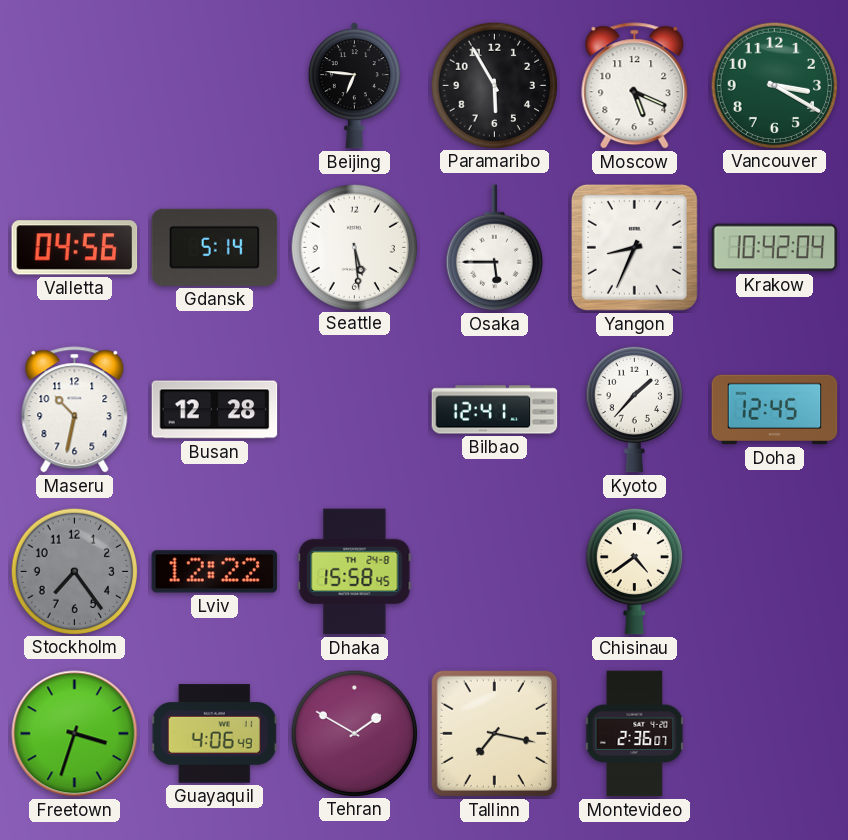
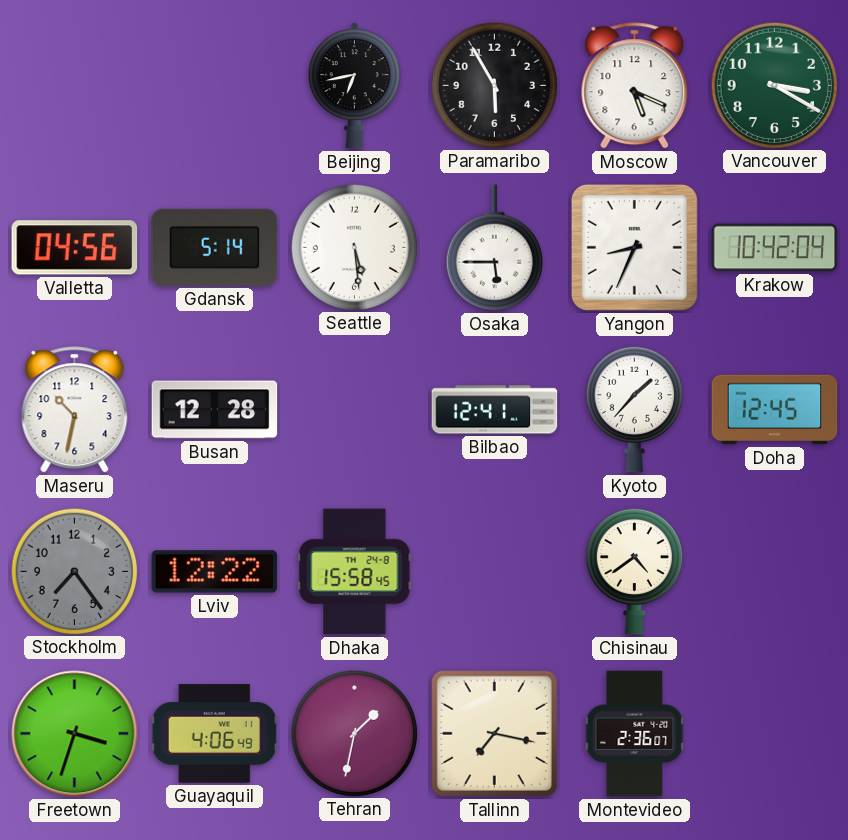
Beijing: 6:46 -> 6:43 (354, 86)
Tehran: 1:50 -> 1:32 (354, 733)
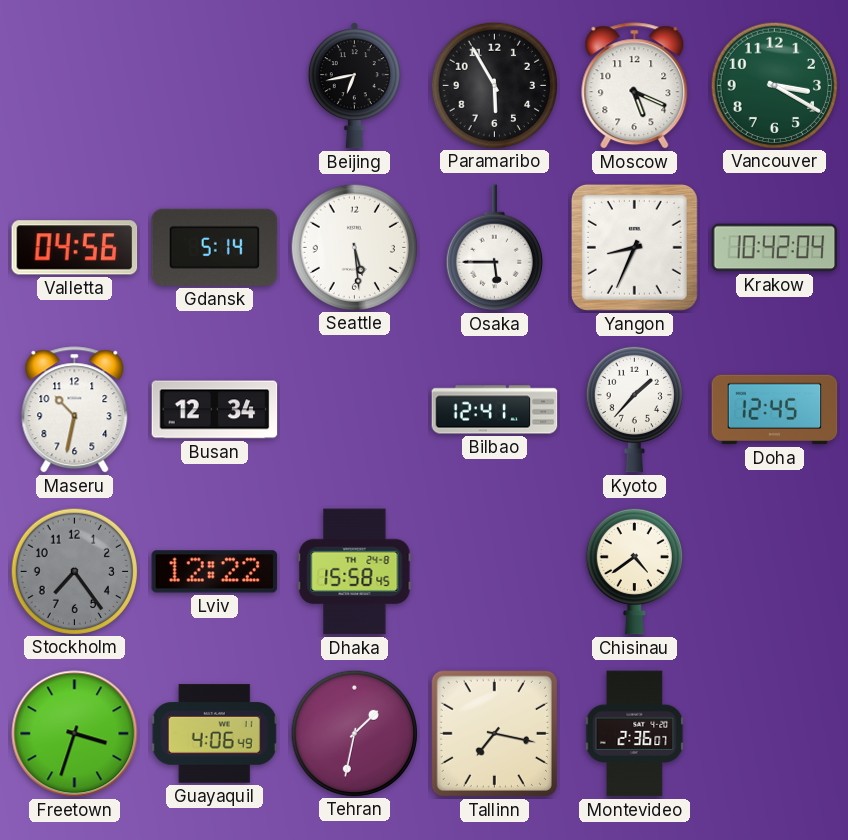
Busan: 12:28 -> 12:34 (215, 410)
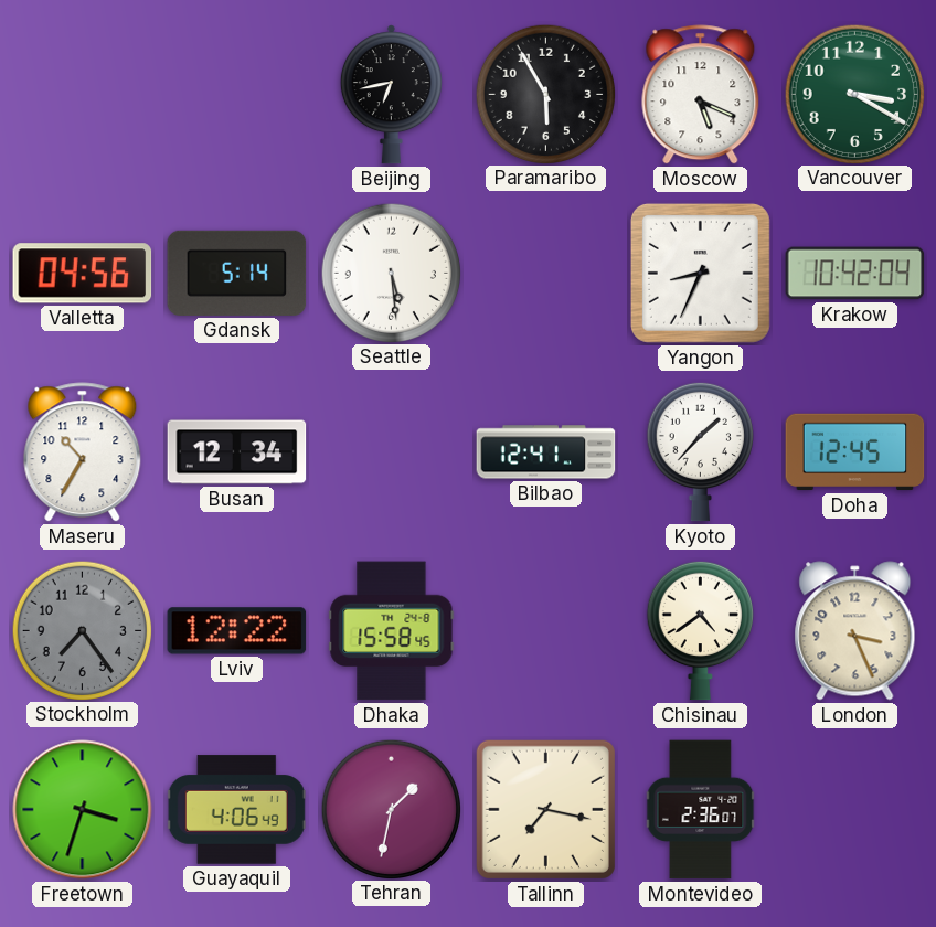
Osaka: 5:45 -> none (494, 248)
Maseru: 10:32 -> 10:35 (83, 452)
London: none -> 3:26 (855, 631)
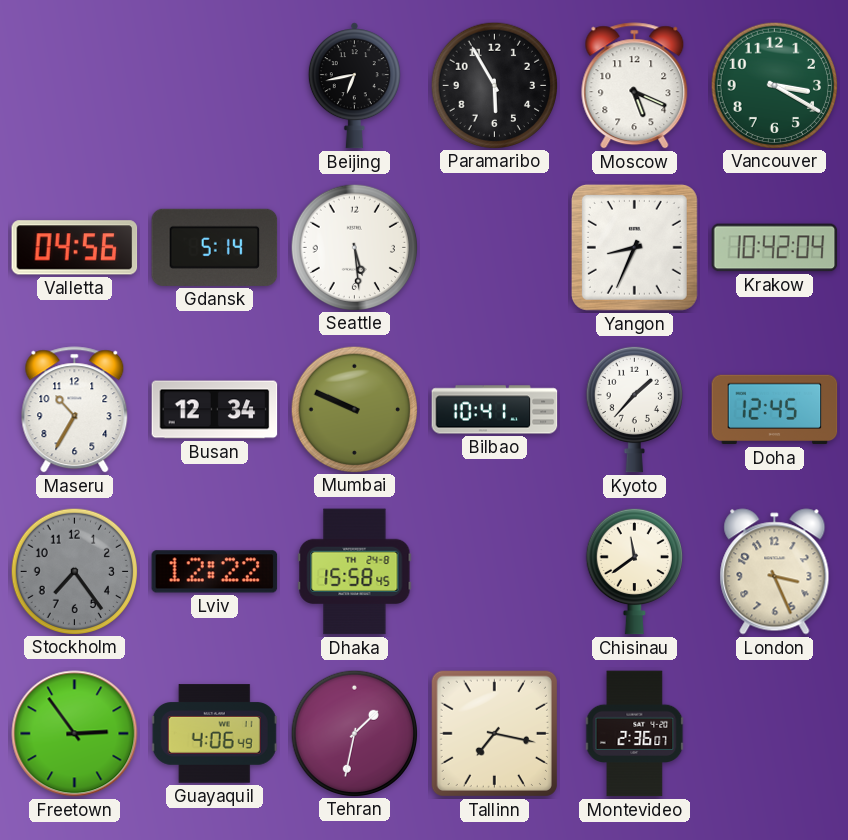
Mumbai: none -> 9:49 (354, 409)
Bilbao: 12:41 -> 10:41 (495, 410)
Chisinau: 4:39 -> 11:39 (634, 571)
Freetown: 3:33 -> 2:54 (75, 734)
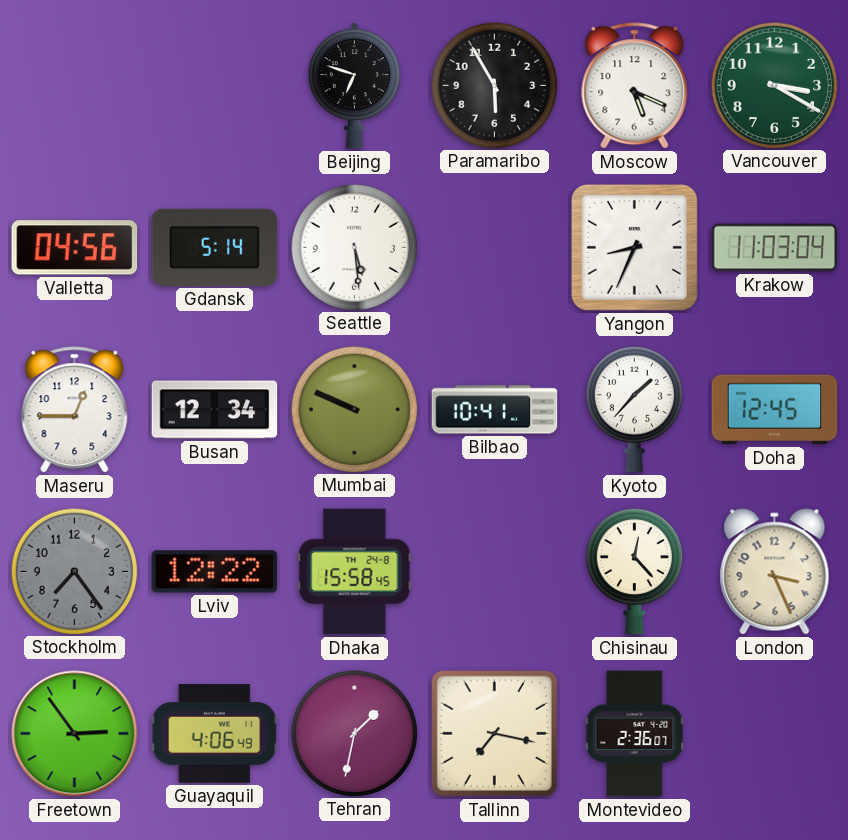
Beijing: 6:43 -> 6:48 (354, 86)
Krakow: 10:42 -> 11:03 (775, 248)
Maseru: 10:35 -> 12:45 (75, 410)
Chisinau: 11:39 -> 12:23 (634, 571)
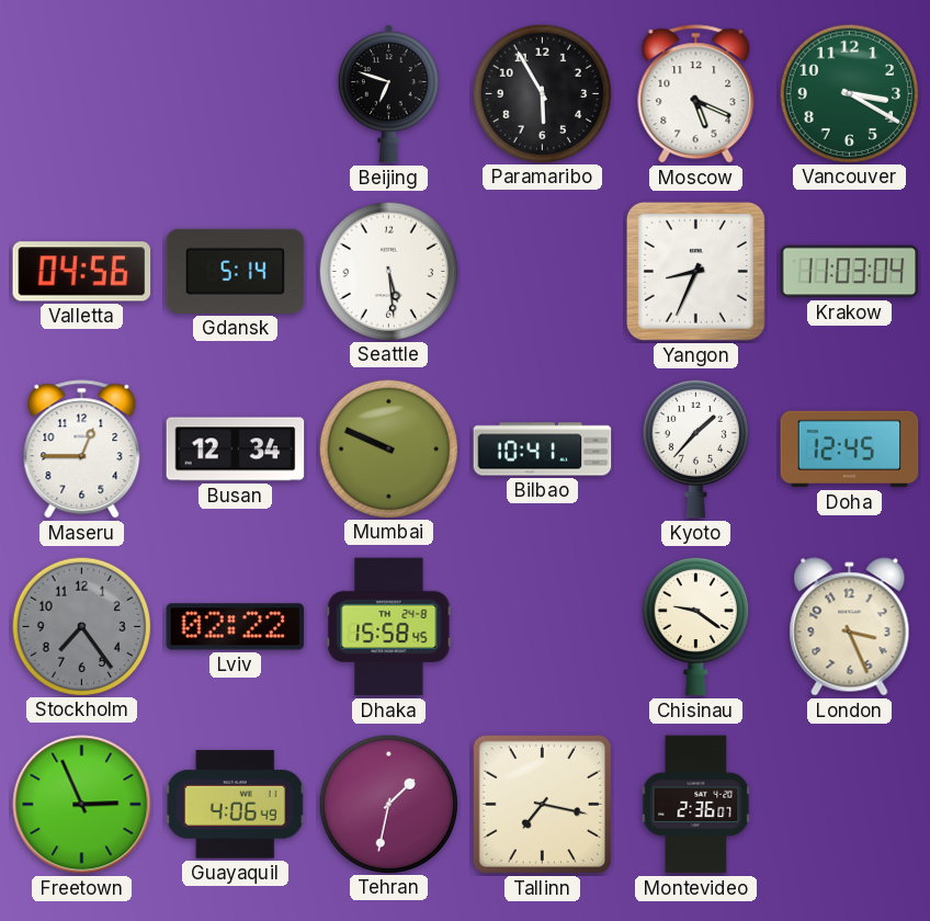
Lviv: 12:22 -> 02:22 (236, 627)
Chisinau: 12:23 -> 9:21 (695, 626)
Freetown: 2:54 -> 2:56 (82, 805)
